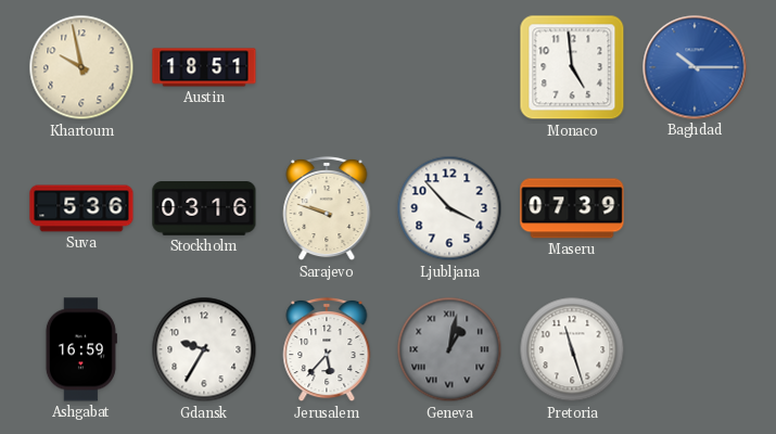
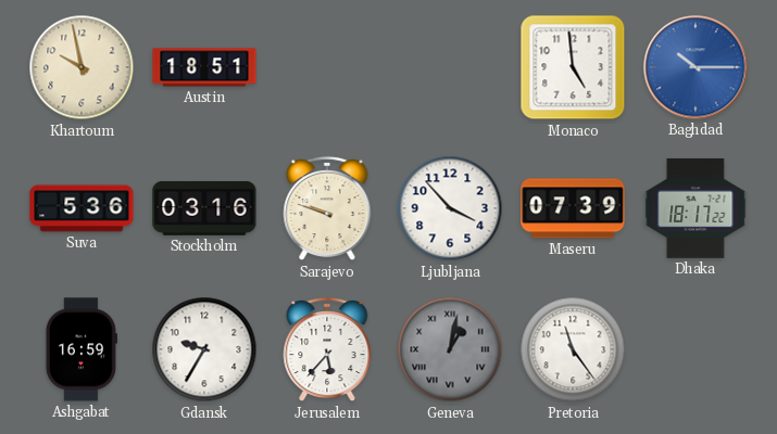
Dhaka: none -> 18:17 (695, 208)
Pretoria: 11:27 -> 11:24 (573, 349)
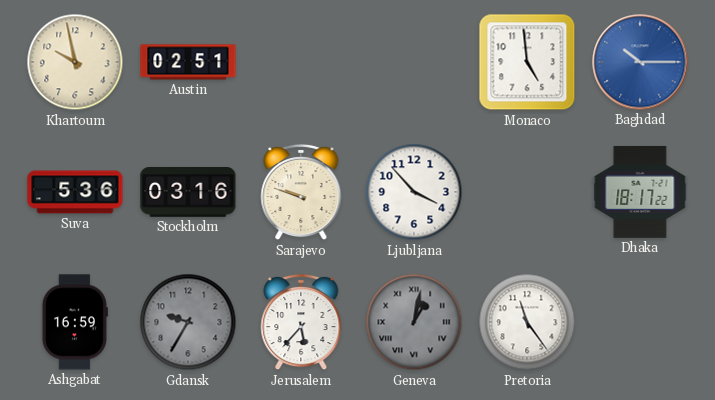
Austin: 18:51 -> 02:51 (188, 62)
Maseru: 07:39 -> none (573, 208)
Gdansk dial: white -> grey (188, 322)
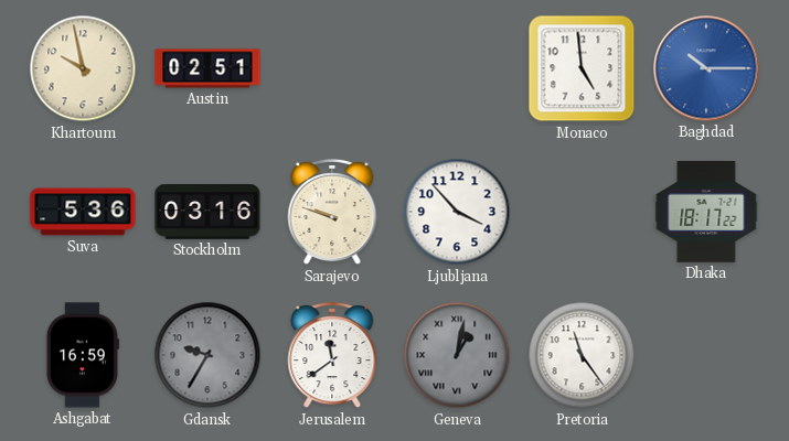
Jerusalem: 5:37 -> 11:39 (332, 355)
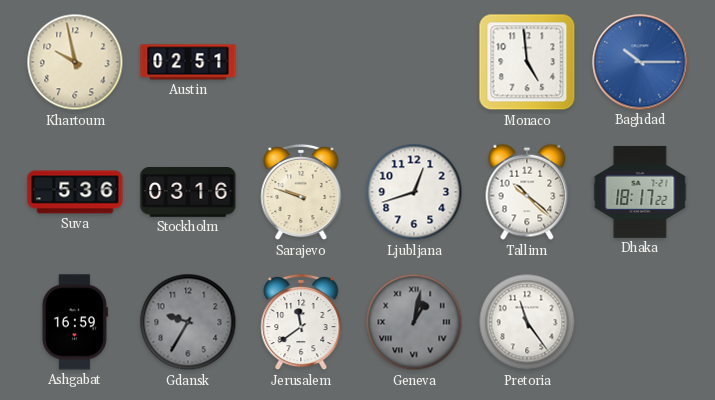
Ljubljana: 3:53 -> 12:42 (414, 192)
Tallinn: none -> 10:22 (527, 192)
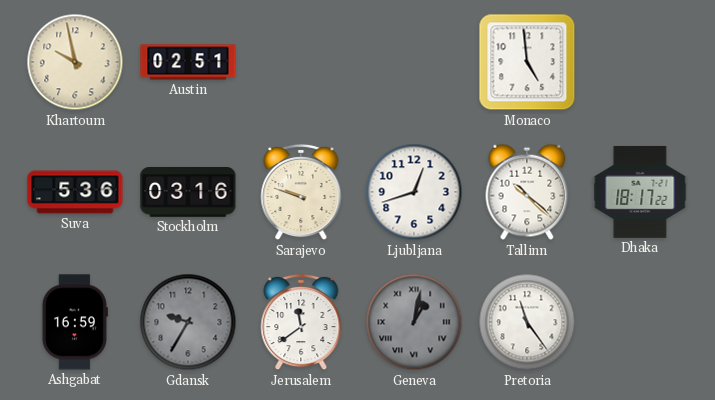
Baghdad: 10:15 -> none (640, 62)
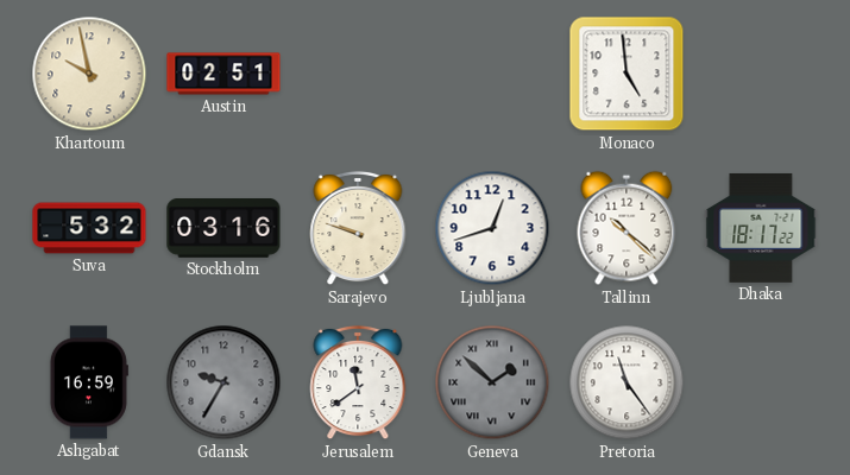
Suva: 5:36 -> 5:32 (89, 228)
Geneva: 1:02 -> 1:52 (492, 382)
